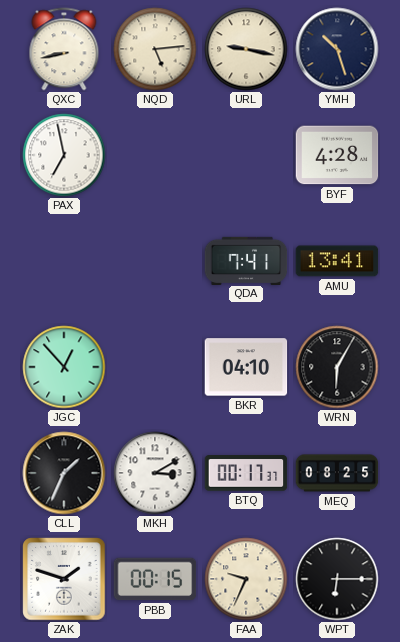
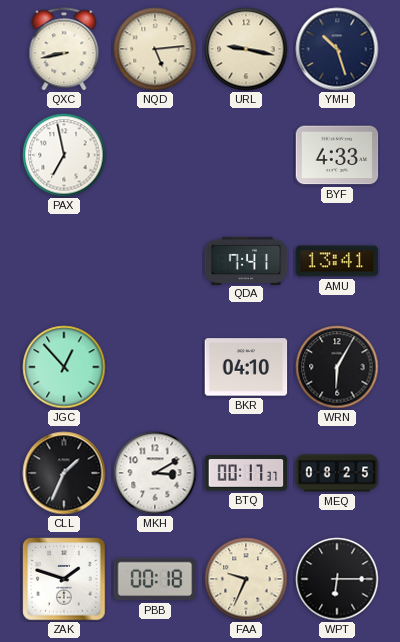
BYF: 4:28 -> 4:33 (337, 155)
PBB: 00:15 -> 00:18 (155, 579)
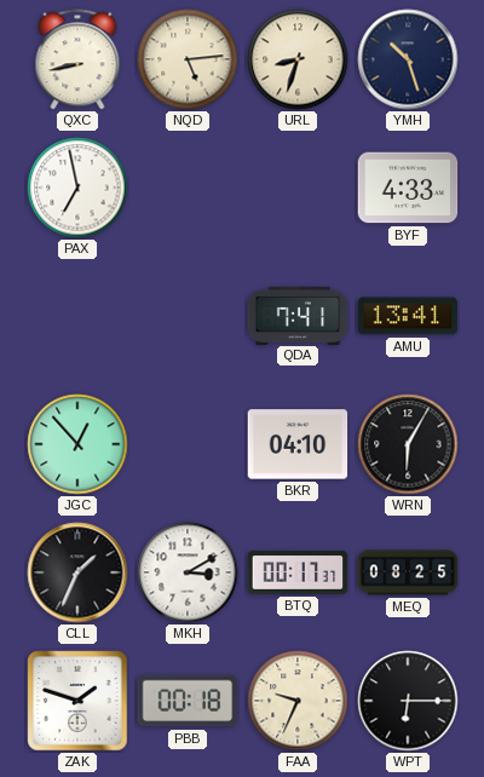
URL: 9:17 -> 8:33 (298, 59)
